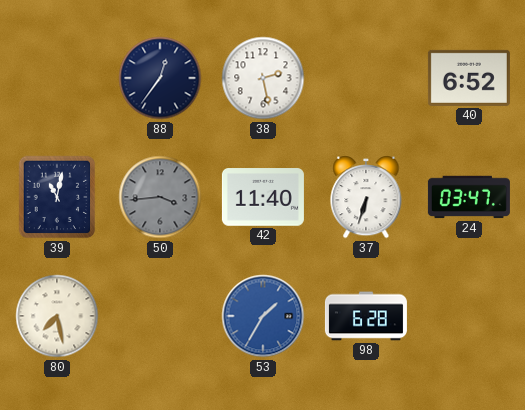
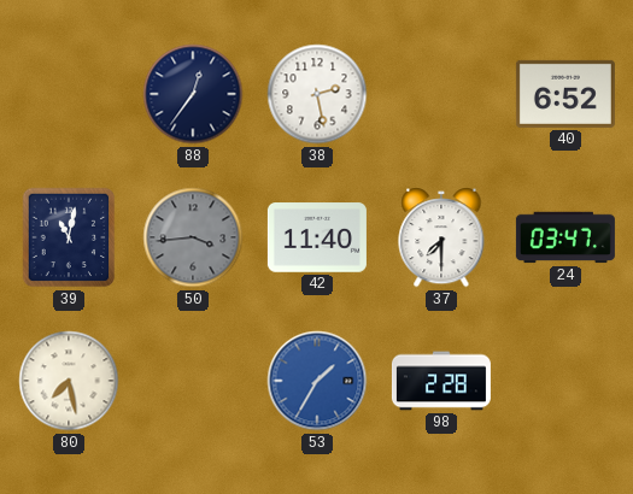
37: 6:33 -> 7:30 (441, 239)
98: 6:28 -> 2:28 (441, 381)
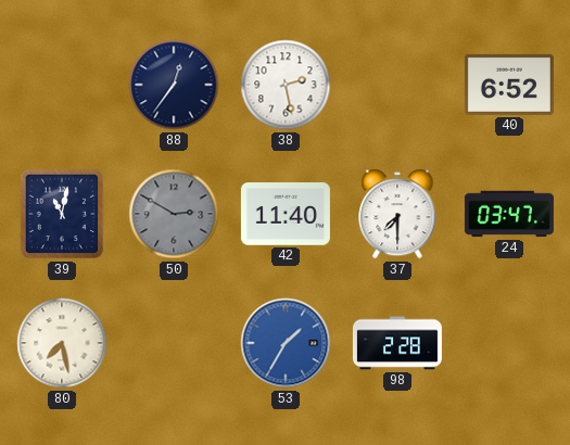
50: 3:44 -> 2:50 (174, 214)
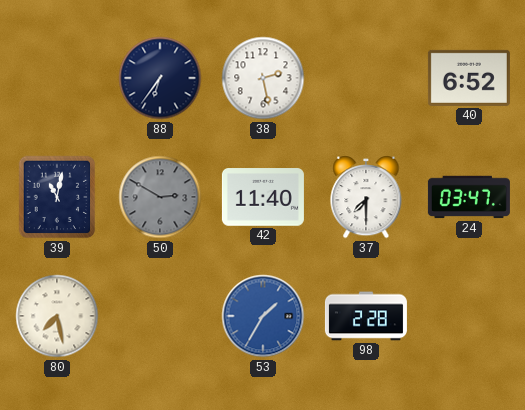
88: 12:36 -> 6:36 (160, 78)
